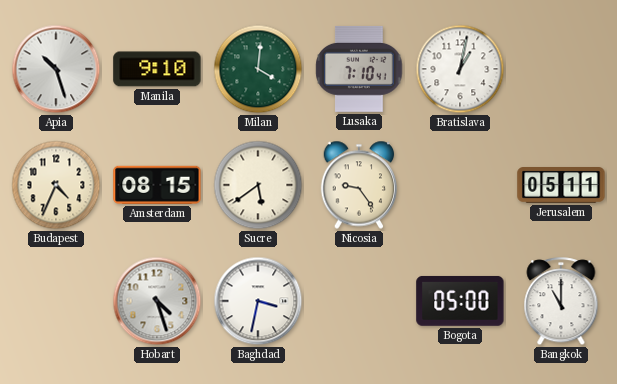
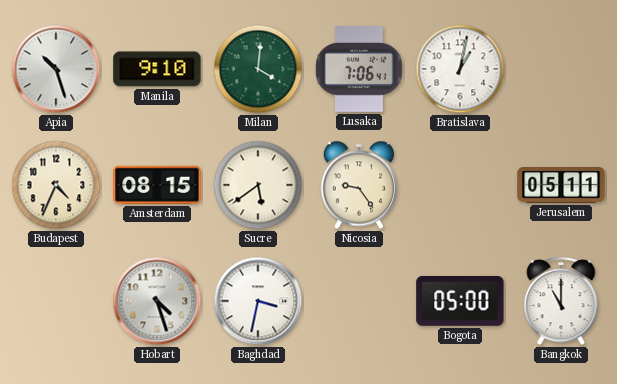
Lusaka: 7:10 -> 7:06 (359, 69)
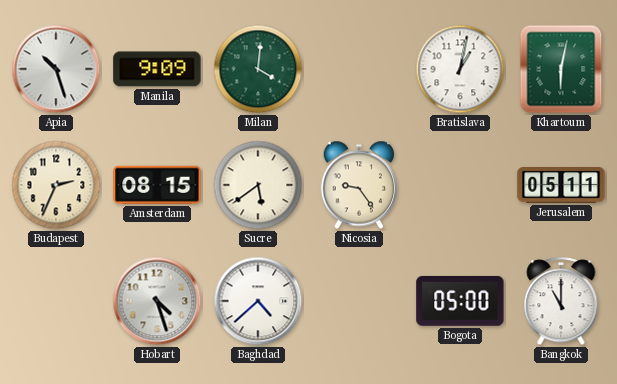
Manila: 9:10 -> 9:09 (157, 69)
Lusaka: 7:06 -> none (359, 69)
Khartoum: none -> 6:02 (561, 69)
Budapest: 4:34 -> 2:34 (56, 185)
Baghdad: 3:32 -> 4:38 (258, 301)
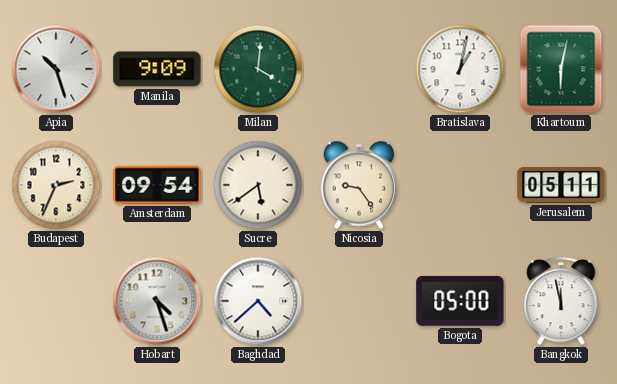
Amsterdam: 08:15 -> 09:54 (157, 185)
Bangkok: 11:00 -> 11:58 (561, 302)
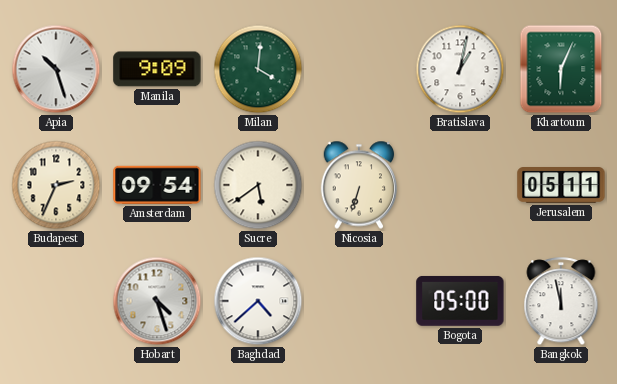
Khartoum: 6:02 -> 6:04 (561, 69)
Nicosia: 9:24 -> 6:33 (359, 185)
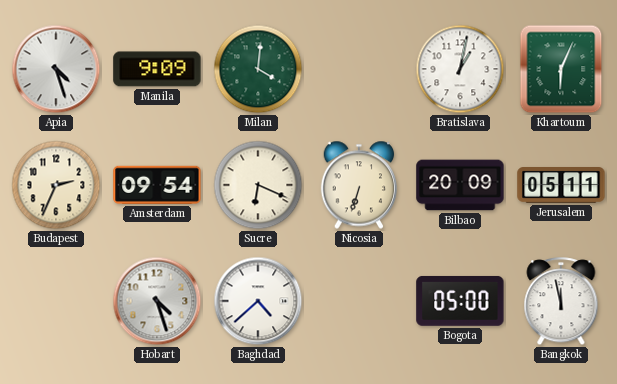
Apia: 10:27 -> 4:27 (56, 69)
Sucre: 5:39 -> 6:19 (258, 185)
Bilbao: none -> 20:09 (460, 185)
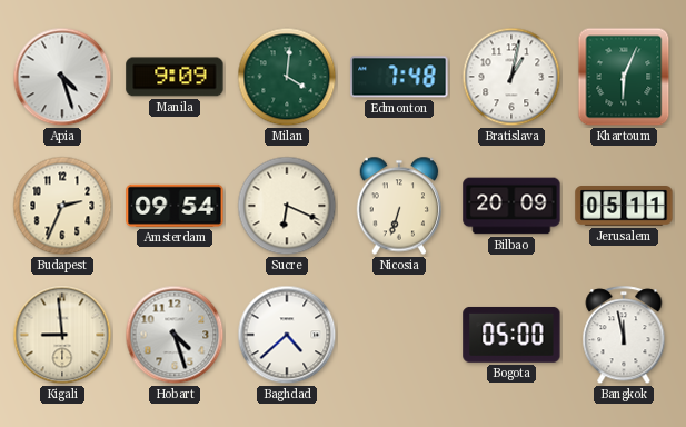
Edmonton: none -> 7:48 (399, 77)
Kigali: none -> 8:59 (62, 335)
